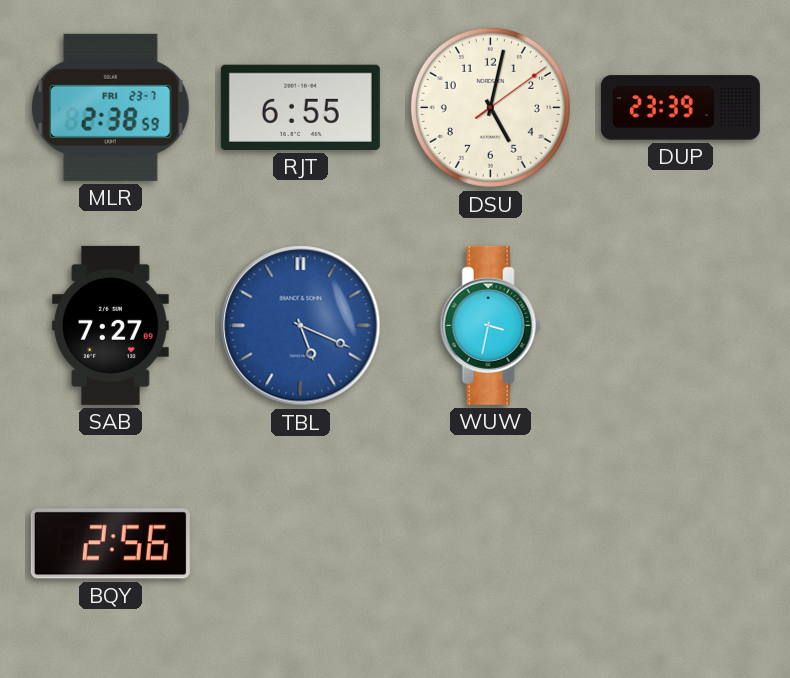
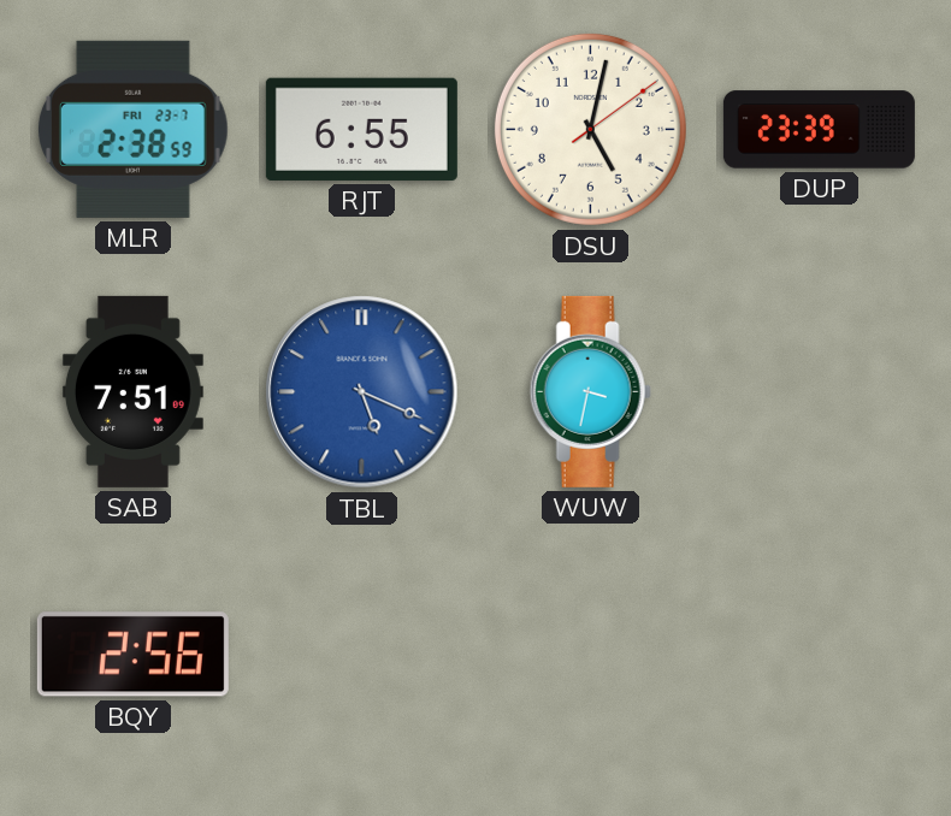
SAB: 7:27 -> 7:51 (132, 391)
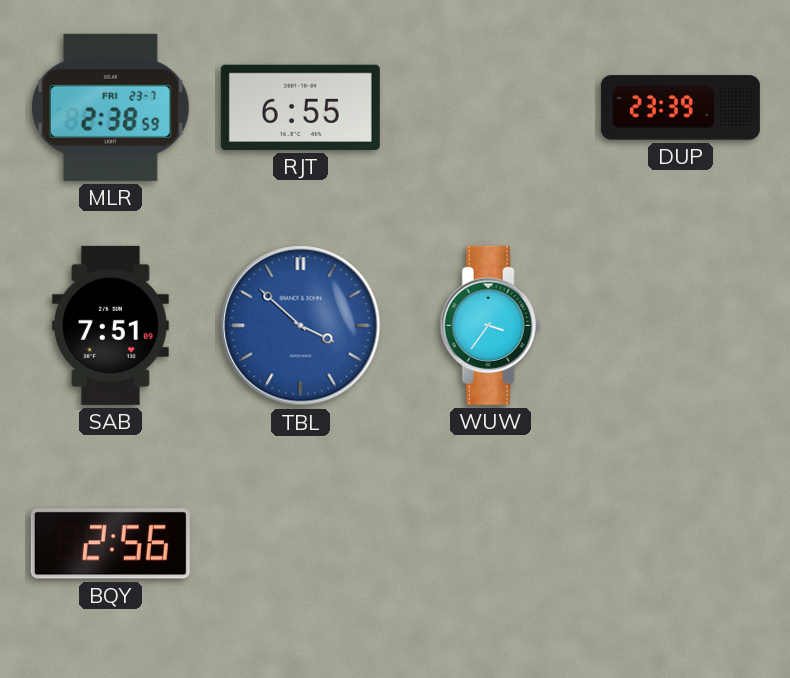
DSU: 5:02 -> none (590, 129)
TBL: 5:19 -> 3:52 (301, 326)
WUW: 3:32 -> 3:36 (490, 325)
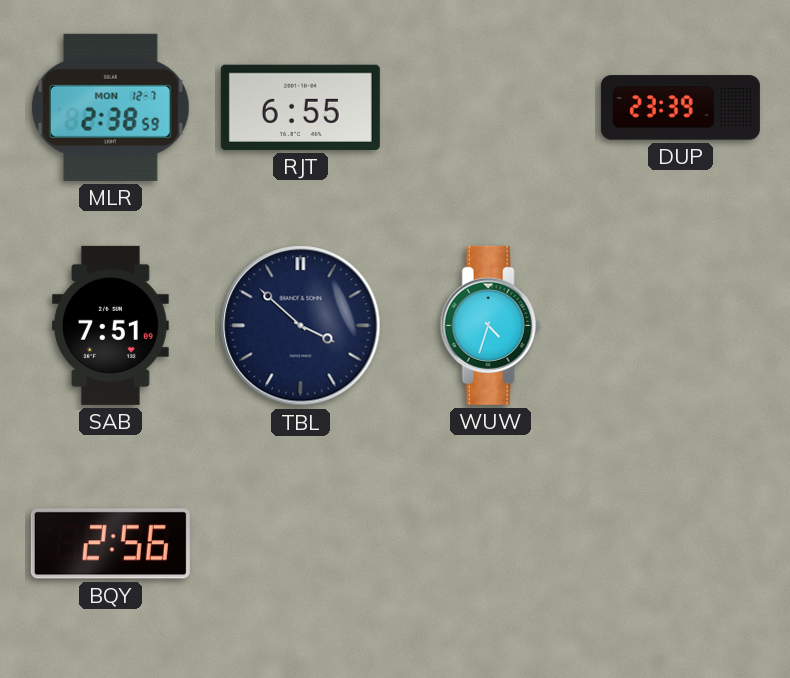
MLR date: FRI 23-7 -> MON 12-7 (110, 107)
TBL dial: blue -> navy (301, 326)
WUW: 3:36 -> 4:33 (490, 325)
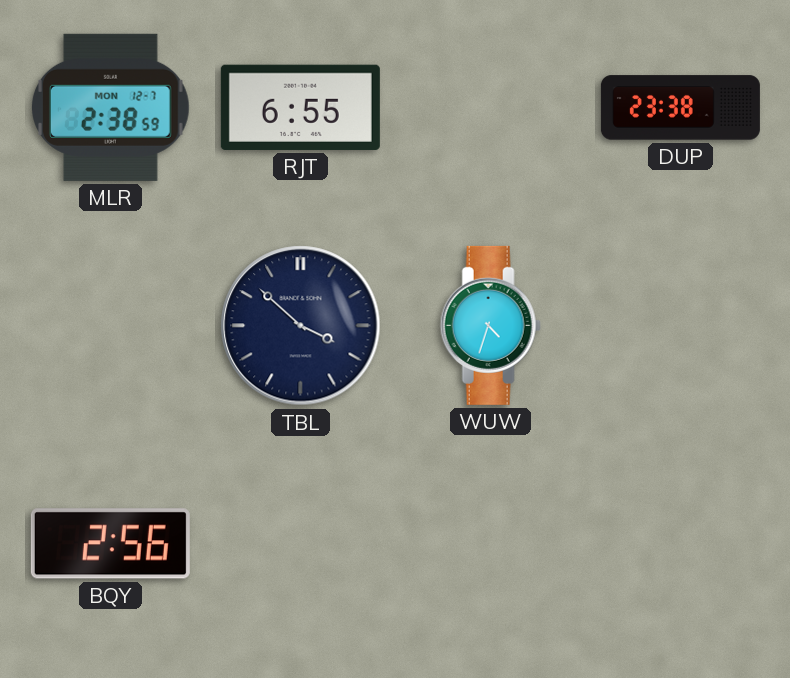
DUP: 23:39 -> 23:38 (680, 108)
SAB: 7:51 -> none (110, 325)
